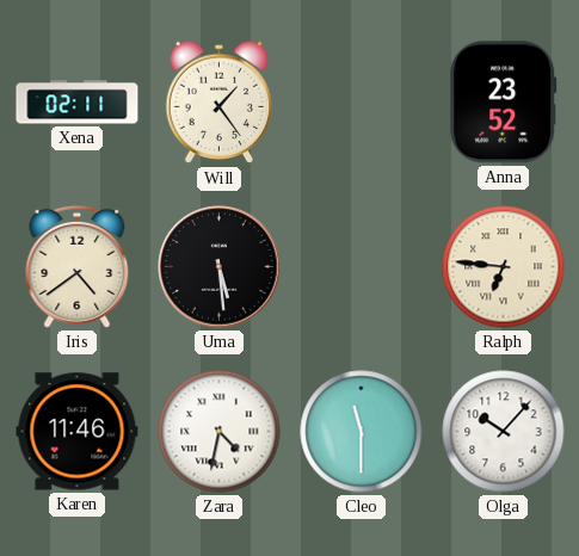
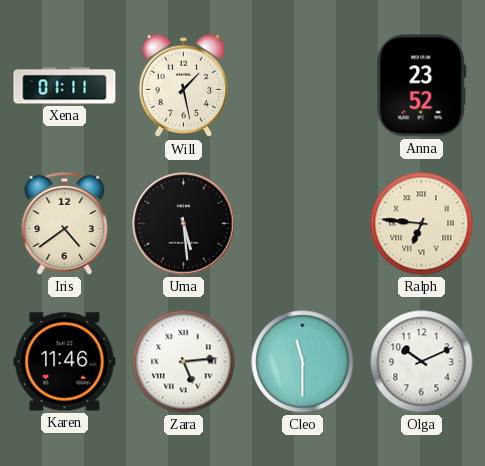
Xena: 02:11 -> 01:11 (65, 86)
Will: 1:24 -> 1:28 (184, 86)
Zara: 4:32 -> 5:14 (184, 362)
Olga: 10:07 -> 10:11 (422, 362)
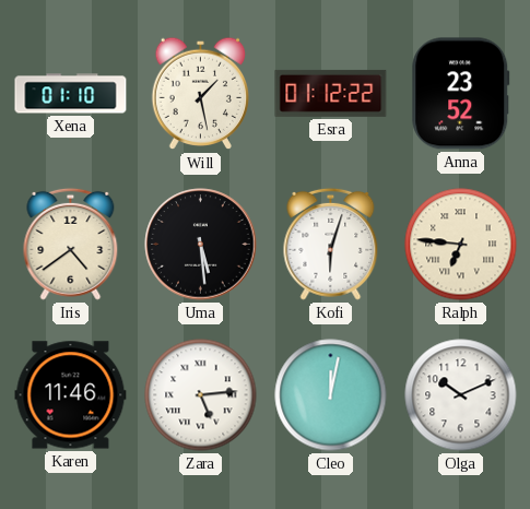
Xena: 01:11 -> 01:10 (71, 94)
Esra: none -> 01:12 (331, 93)
Kofi: none -> 6:03 (331, 244)
Cleo: 11:30 -> 12:02 (331, 395)
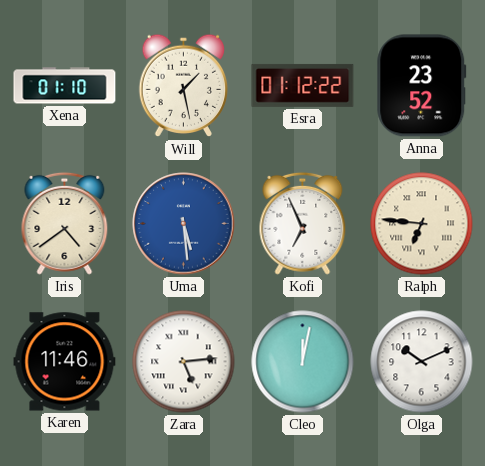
Uma dial: black -> blue (184, 224)
Kofi: 6:03 -> 6:56 (303, 223)
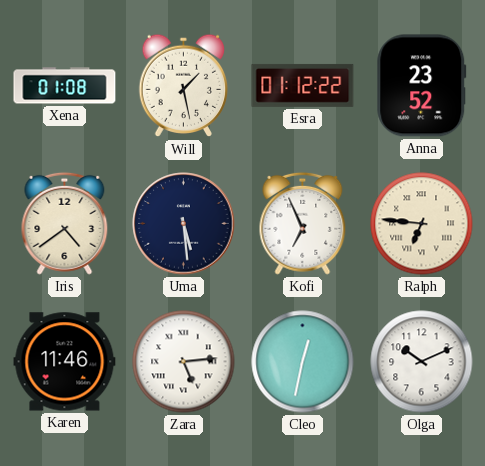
Xena: 01:10 -> 01:08 (65, 86)
Uma dial: blue -> navy (184, 224)
Cleo: 12:02 -> 12:32 (303, 362)
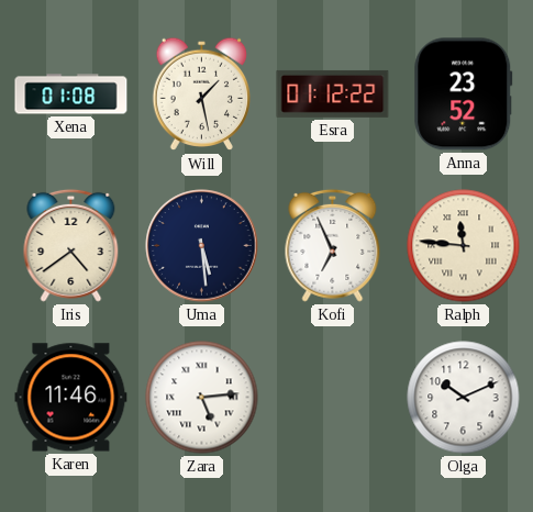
Ralph: 6:46 -> 11:46 (464, 246)
Cleo: 12:32 -> none (303, 362)
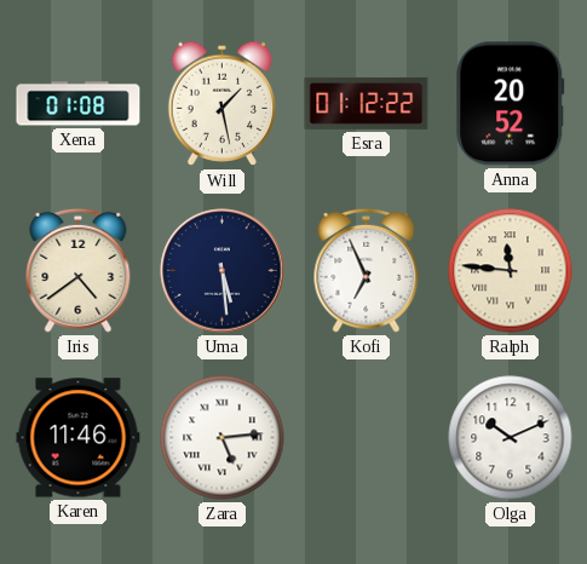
Anna: 23:52 -> 20:52 (511, 104)
